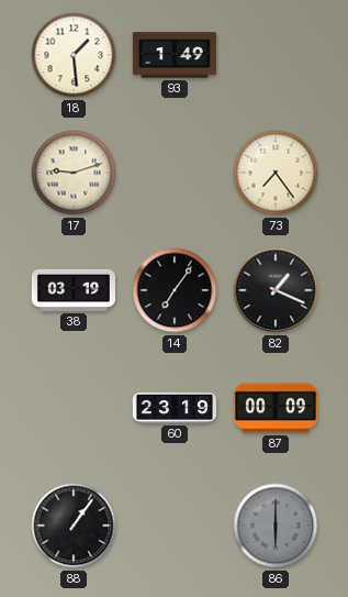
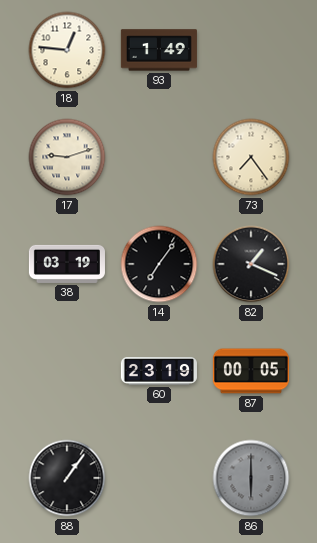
18: 1:29 -> 12:46 (67, 50)
87: 00:09 -> 00:05 (251, 371)
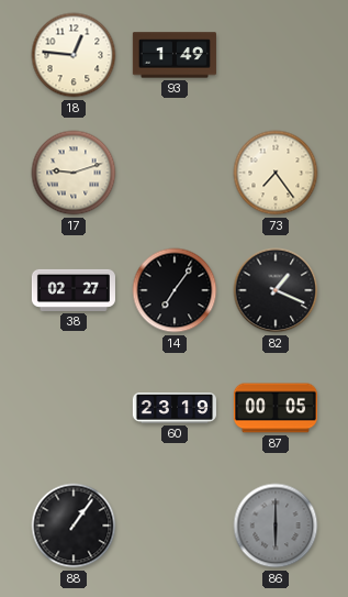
38: 03:19 -> 02:27 (74, 290)
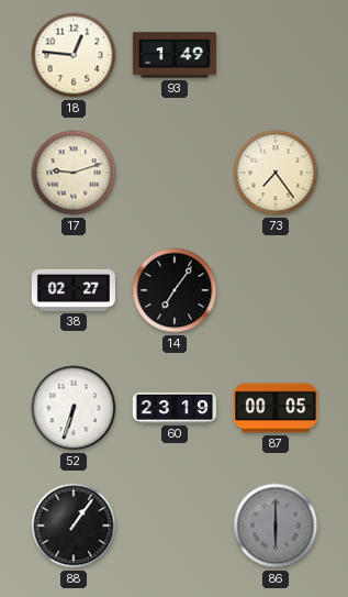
82: 1:19 -> none (276, 290)
52: none -> 6:33 (74, 408)
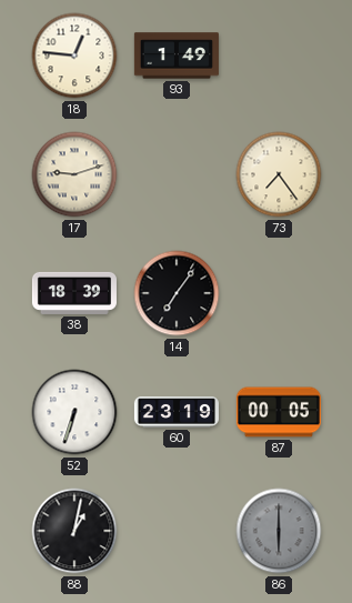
38: 02:27 -> 18:39 (74, 293)
88: 1:06 -> 1:02 (74, 531)
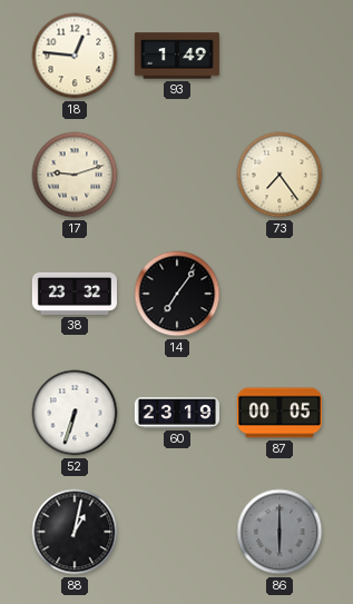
38: 18:39 -> 23:32 (75, 294)
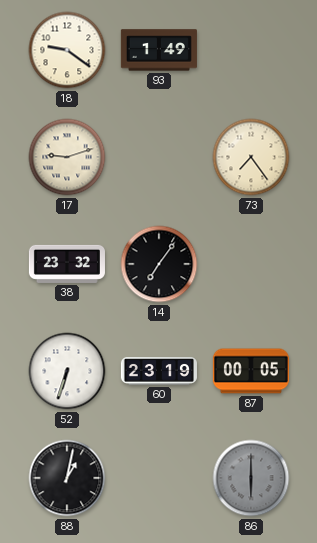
18: 12:46 -> 9:21 (67, 50)
